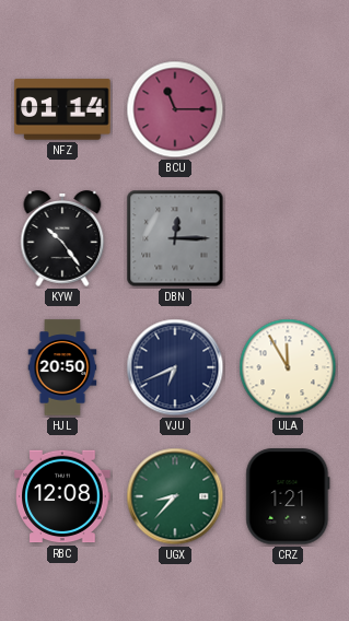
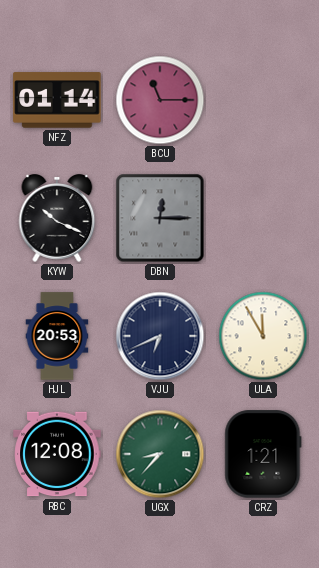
KYW: 10:24 -> 10:19 (57, 218)
HJL: 20:50 -> 20:53 (57, 336)
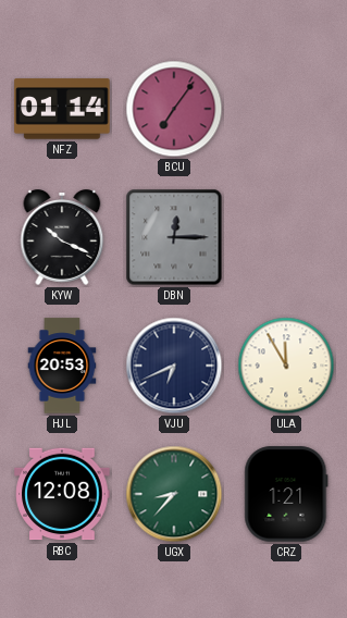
BCU: 11:15 -> 7:06 (174, 109)
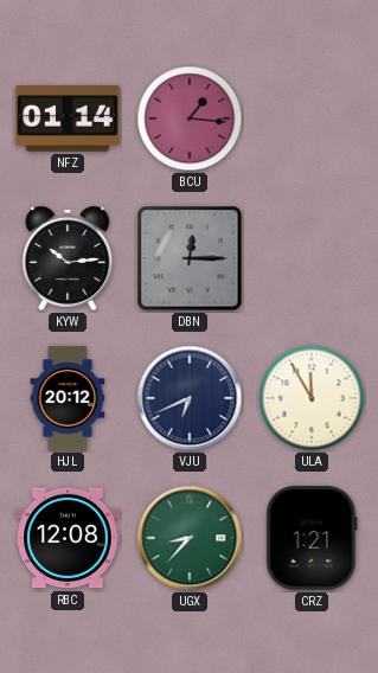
BCU: 7:06 -> 1:16 (190, 118)
KYW: 10:19 -> 10:14 (68, 258)
HJL: 20:53 -> 20:12 (68, 398)
